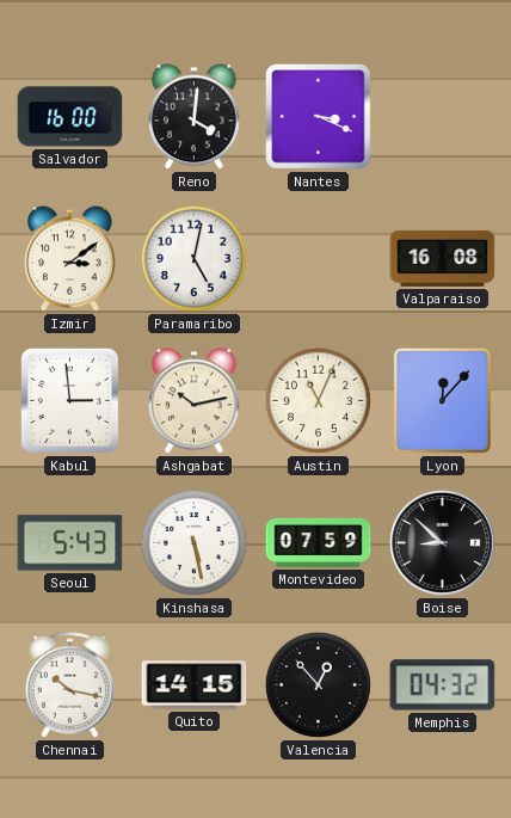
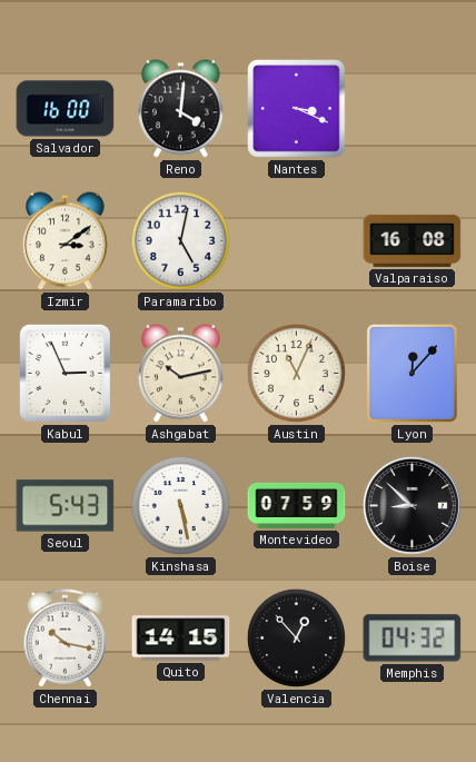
Kabul: 2:59 -> 2:56 (65, 373)
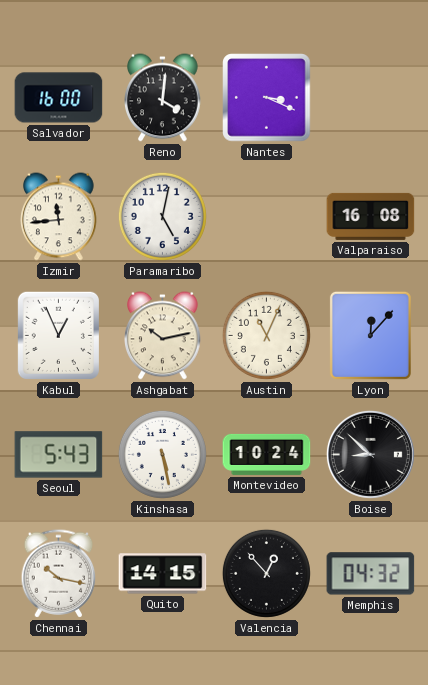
Izmir: 3:09 -> 11:44 (59, 217)
Kabul: 2:56 -> 12:56 (58, 335)
Montevideo: 07:59 -> 10:24 (267, 454)
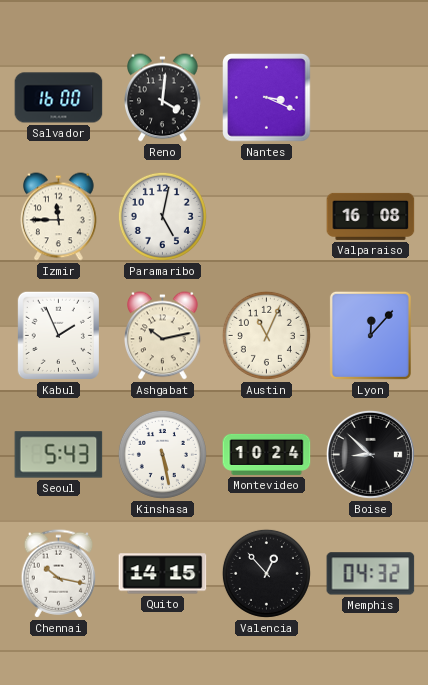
Izmir: 11:44 -> 11:45 (59, 217)
Kabul: 12:56 -> 1:56 (58, 335)
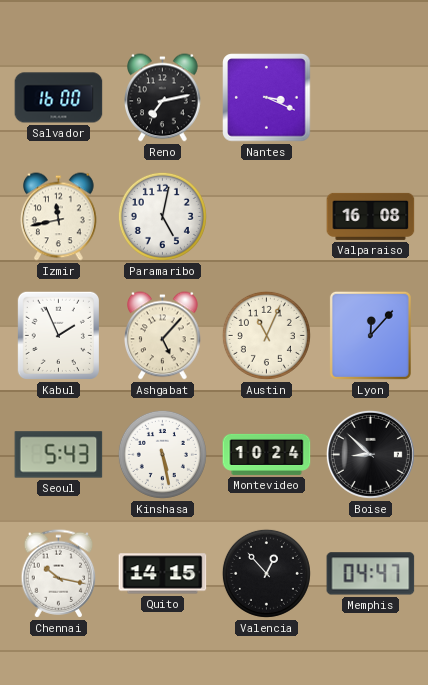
Reno: 4:01 -> 7:13 (163, 98)
Izmir: 11:45 -> 11:43 (59, 217)
Ashgabat: 10:13 -> 5:07 (163, 336)
Memphis: 04:32 -> 04:47 (371, 574)
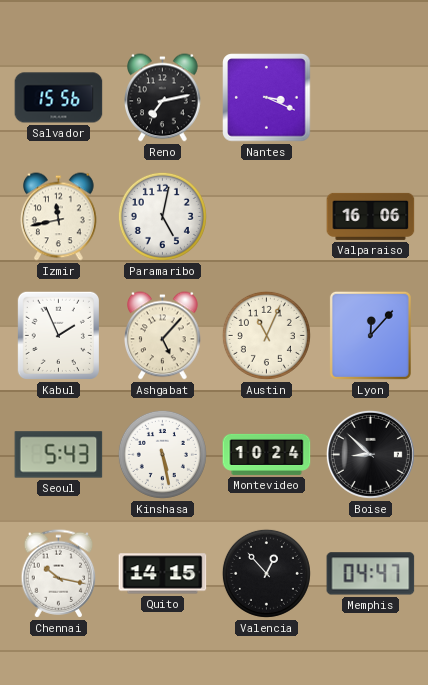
Salvador: 16:00 -> 15:56 (59, 98)
Valparaiso: 16:08 -> 16:06 (371, 216)
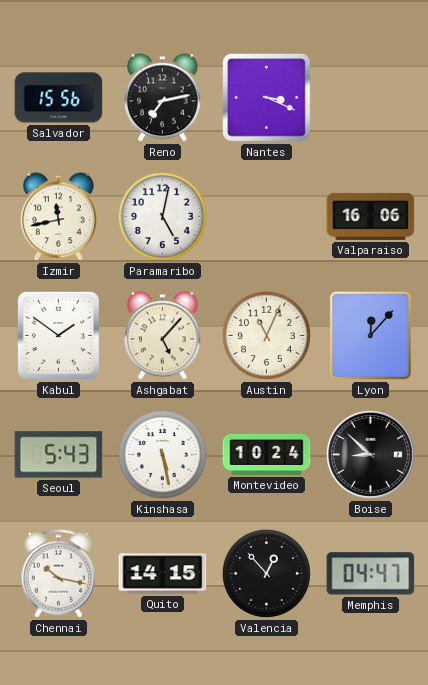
Kabul: 1:56 -> 1:51 (58, 335)
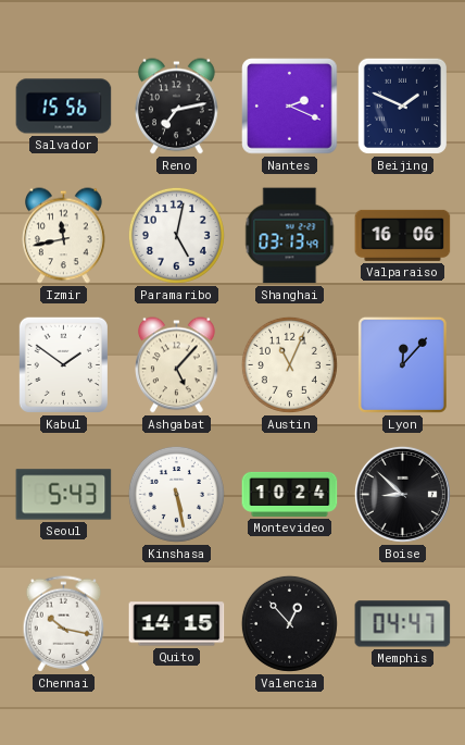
Nantes: 3:19 -> 2:19 (290, 107)
Beijing: none -> 1:49 (402, 105)
Shanghai: none -> 03:13 (290, 236)
